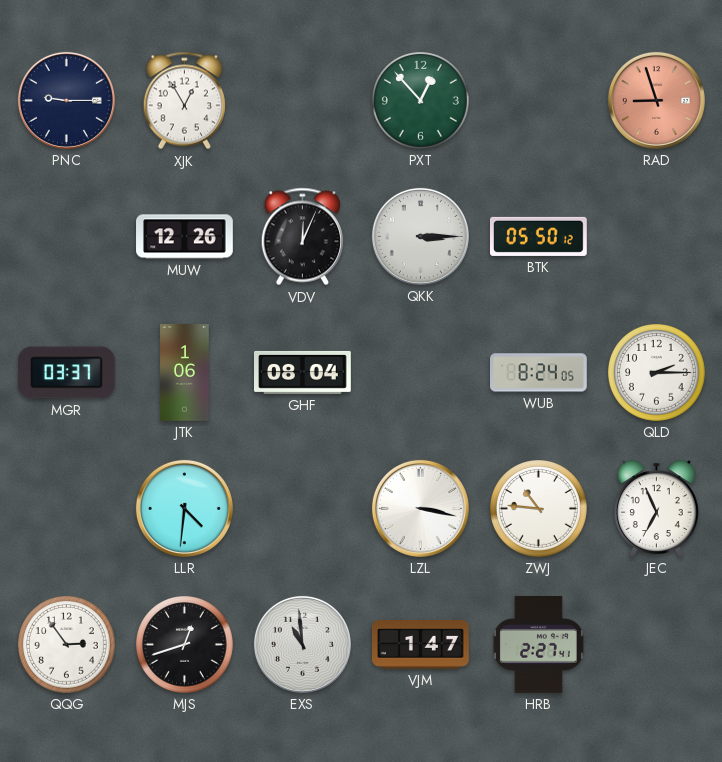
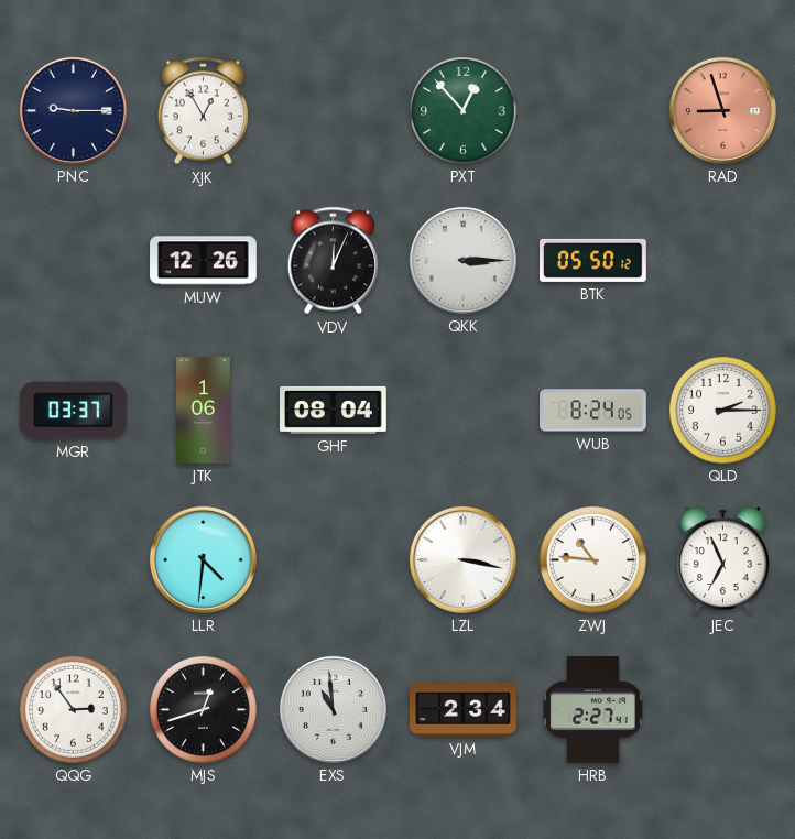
VJM: 1:47 -> 2:34 (464, 710)
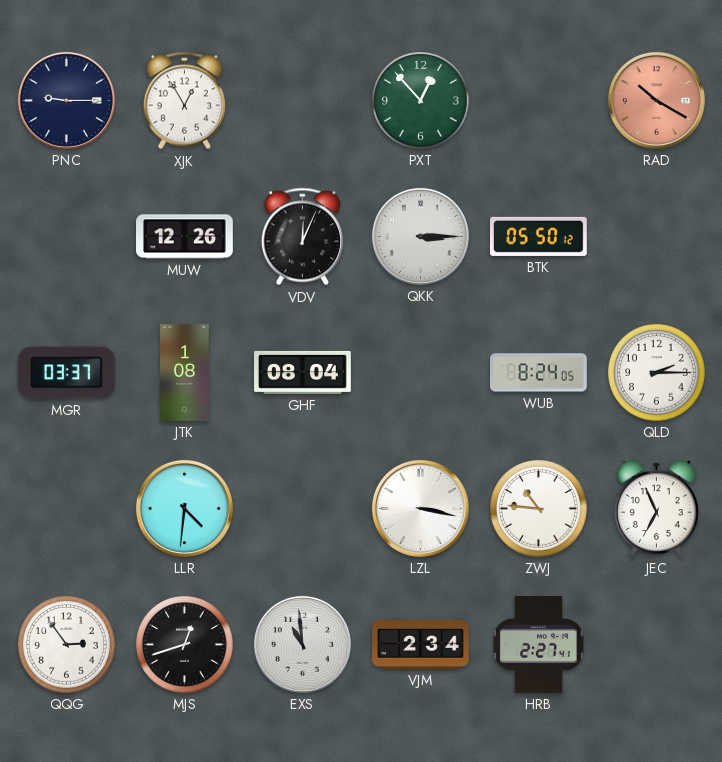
RAD: 8:57 -> 10:20 (656, 100)
JTK: 1:06 -> 1:08 (185, 373)
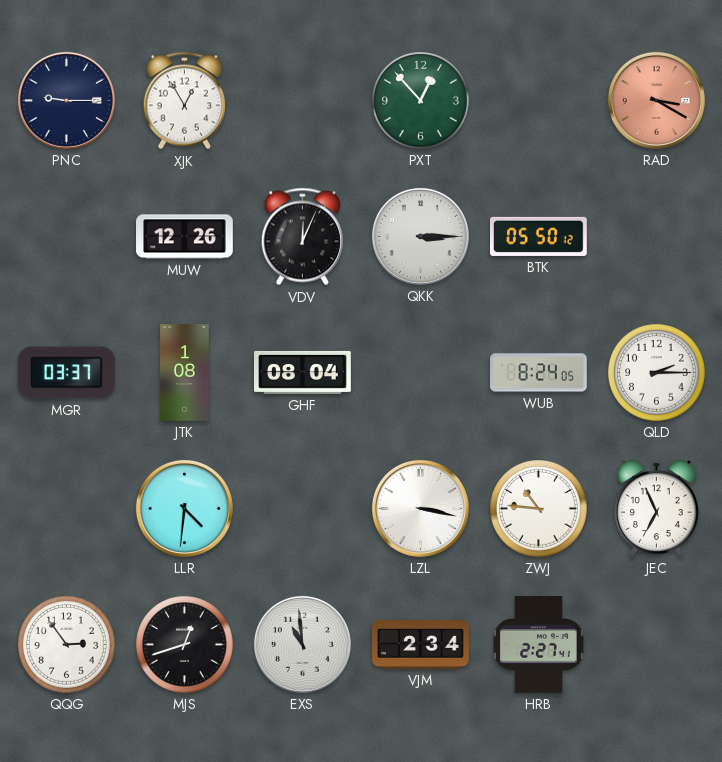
RAD: 10:20 -> 3:20 (656, 100)
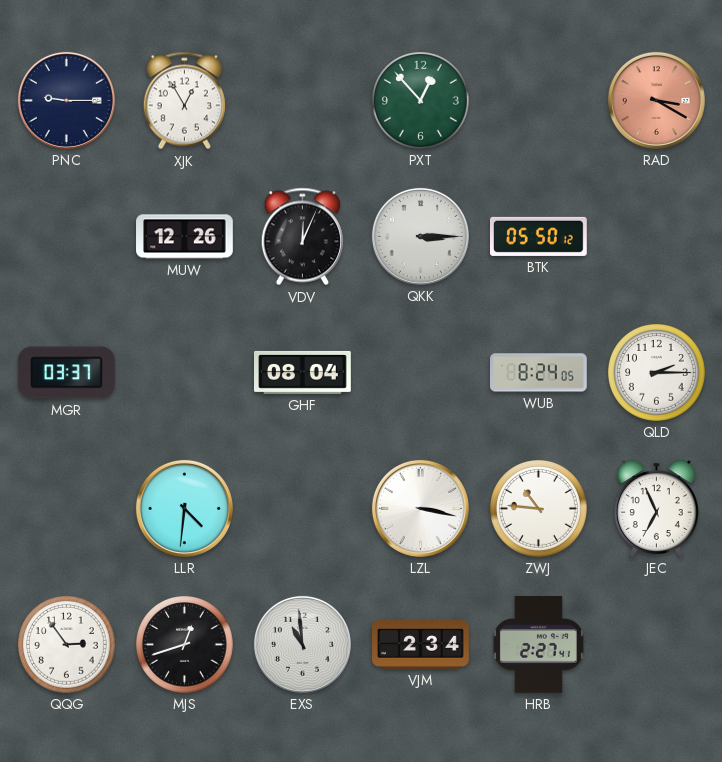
JTK: 1:08 -> none (185, 373)
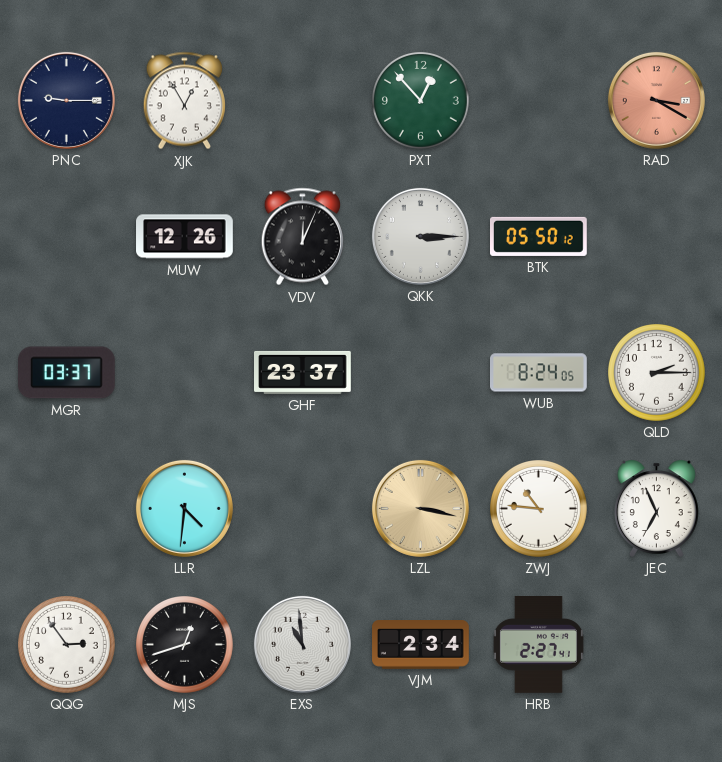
GHF: 08:04 -> 23:37 (303, 372)
LZL dial: white -> champagne (420, 508)
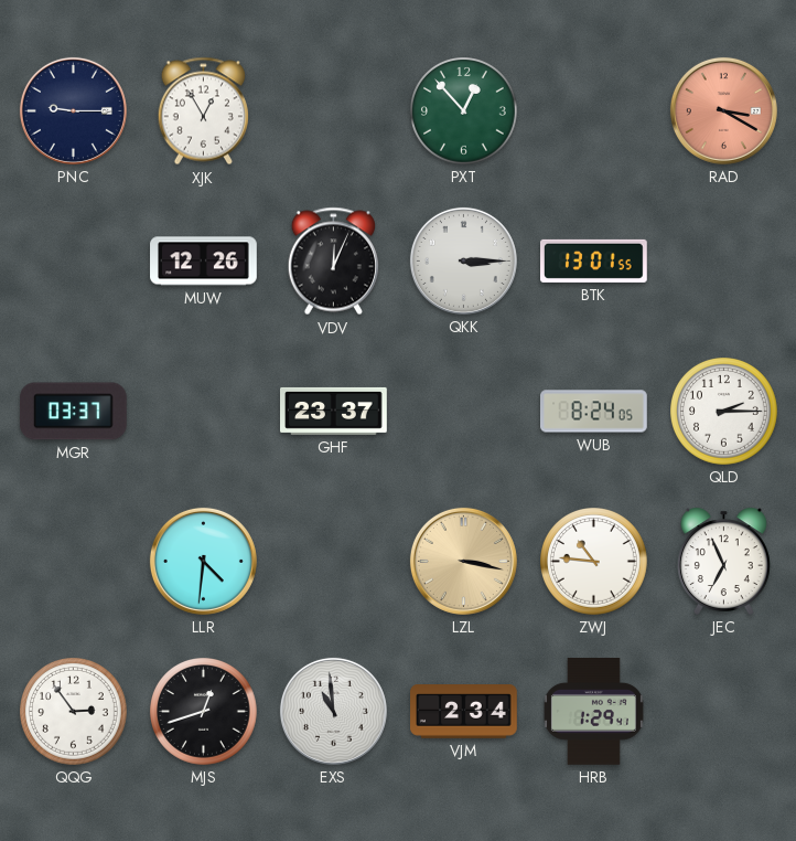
BTK: 05:50 -> 13:01 (594, 260)
HRB: 2:27 -> 1:29 (593, 712)
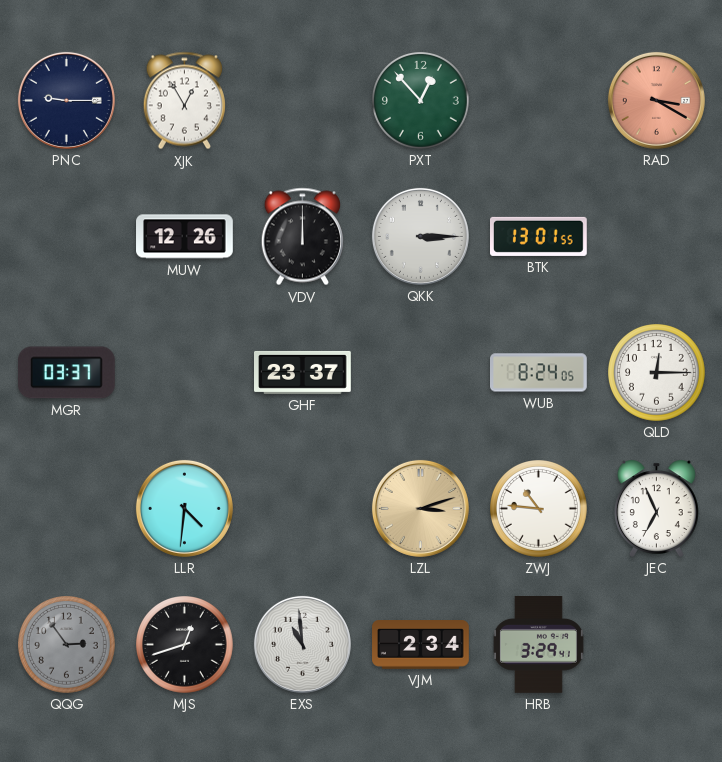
VDV: 12:04 -> 12:00 (302, 237)
QLD: 2:15 -> 12:15 (657, 373)
LZL: 3:17 -> 3:12 (420, 508)
QQG dial: white -> grey (67, 645)
HRB: 1:29 -> 3:29 (538, 645)
